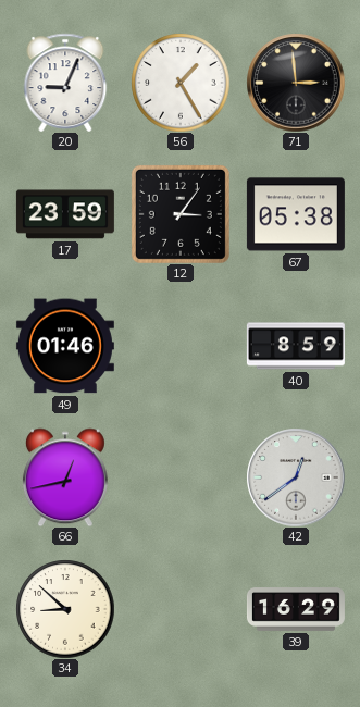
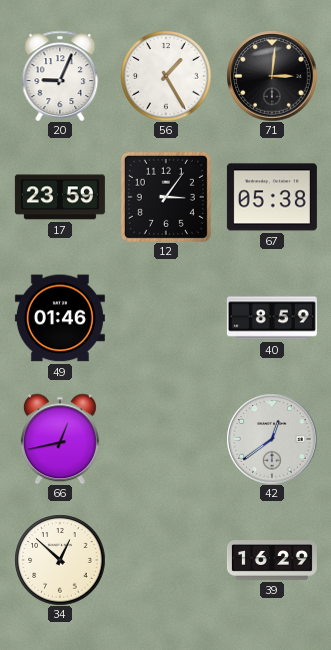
71: 2:59 -> 3:01 (272, 76)
34: 8:52 -> 12:52 (60, 560)
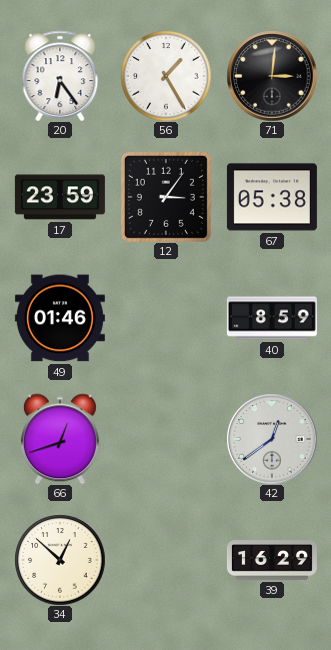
20: 9:04 -> 6:24 (60, 76)
66: 12:43 -> 12:42 (60, 439)
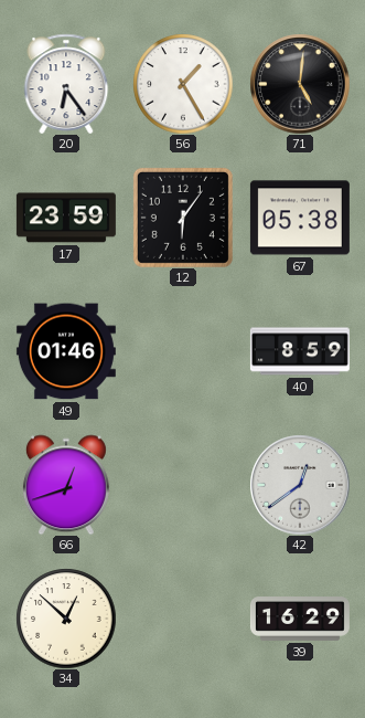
71: 3:01 -> 5:01 (300, 84)
12: 3:06 -> 6:06 (183, 218)
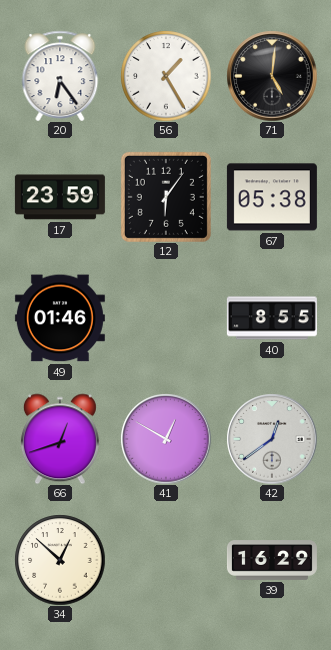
40: 8:59 -> 8:55 (272, 318)
41: none -> 12:50 (166, 439)
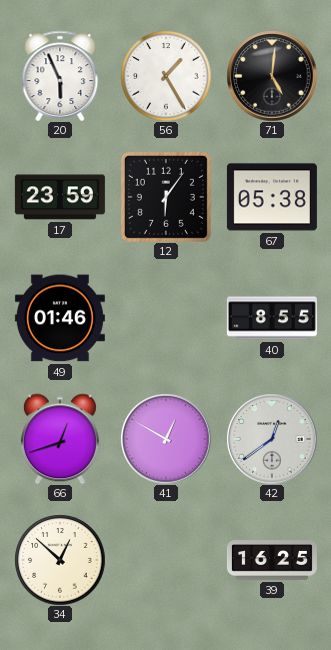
20: 6:24 -> 5:56 (60, 76)
39: 16:29 -> 16:25 (272, 560)
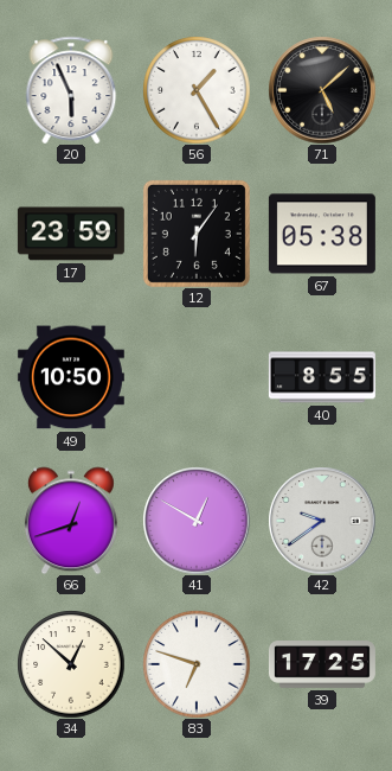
71: 5:01 -> 5:08 (322, 90)
49: 01:46 -> 10:50 (71, 377)
42: 12:39 -> 9:39 (322, 521)
83: none -> 6:48 (197, 664)
39: 16:25 -> 17:25 (322, 664)
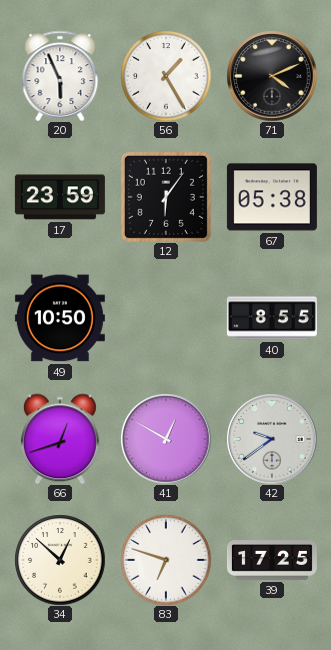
71: 5:08 -> 4:11 (272, 76)
